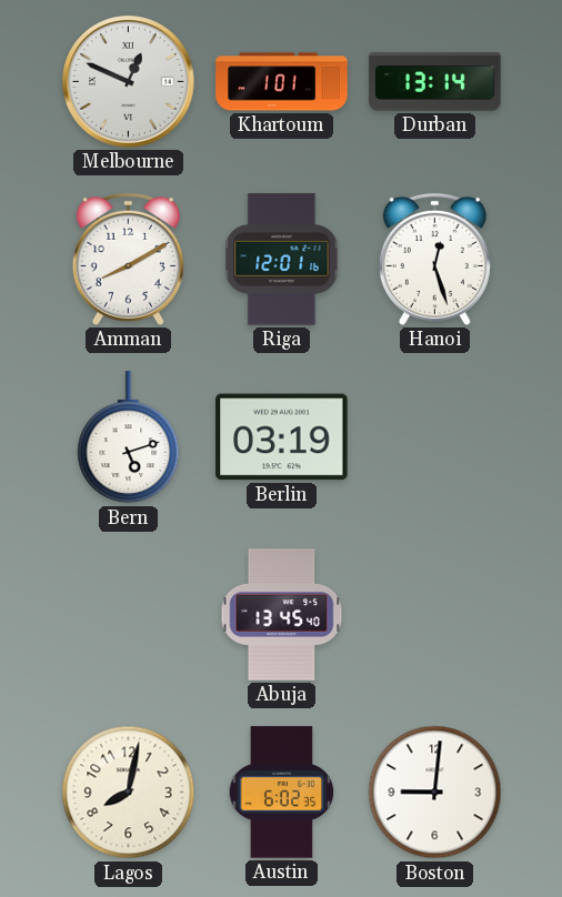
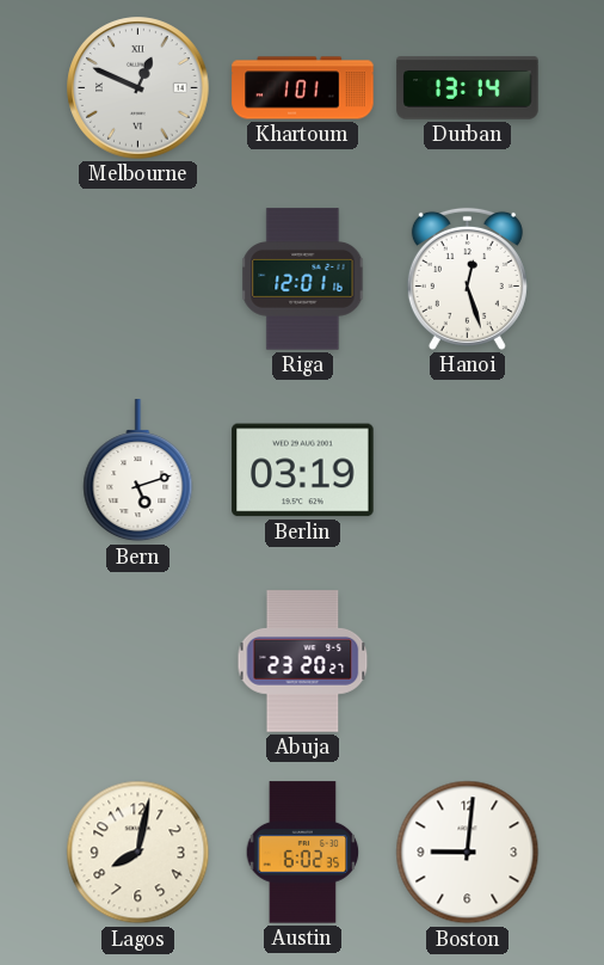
Amman: 8:10 -> none (128, 259)
Abuja: 13:45 -> 23:20 (303, 662)
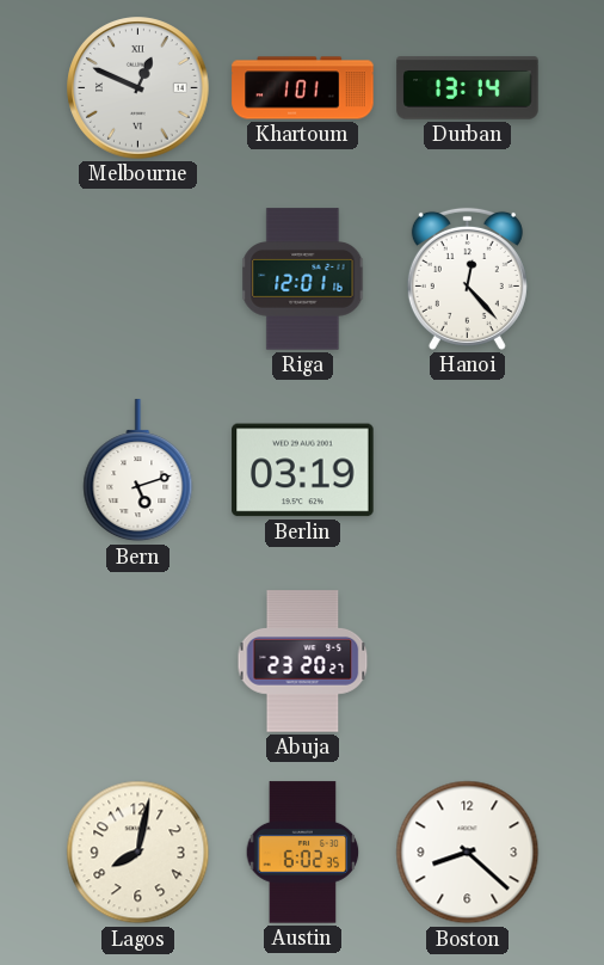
Hanoi: 12:27 -> 12:23 (467, 278)
Boston: 9:01 -> 8:22 (468, 853)
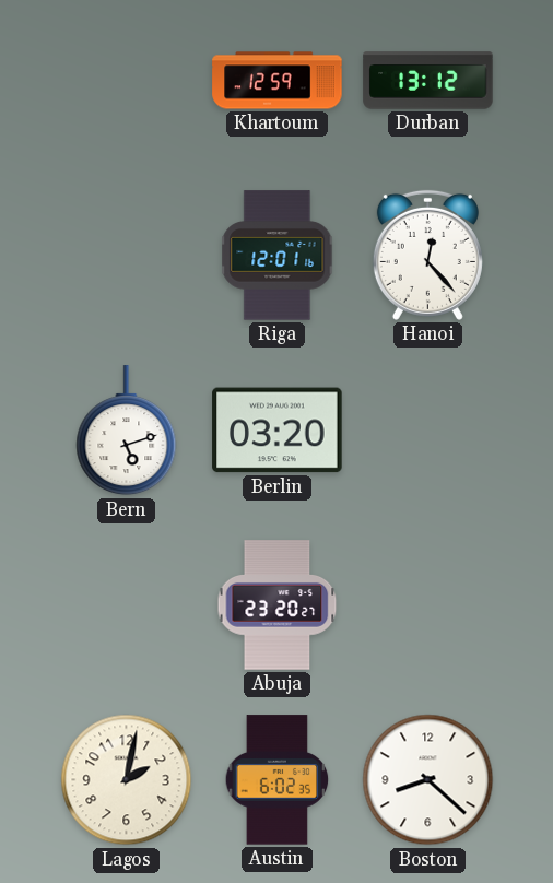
Melbourne: 12:49 -> none (138, 88)
Khartoum: 1:01 -> 12:59 (278, 81)
Durban: 13:14 -> 13:12 (428, 81)
Berlin: 03:19 -> 03:20 (278, 431)
Lagos: 8:02 -> 2:02 (127, 780)
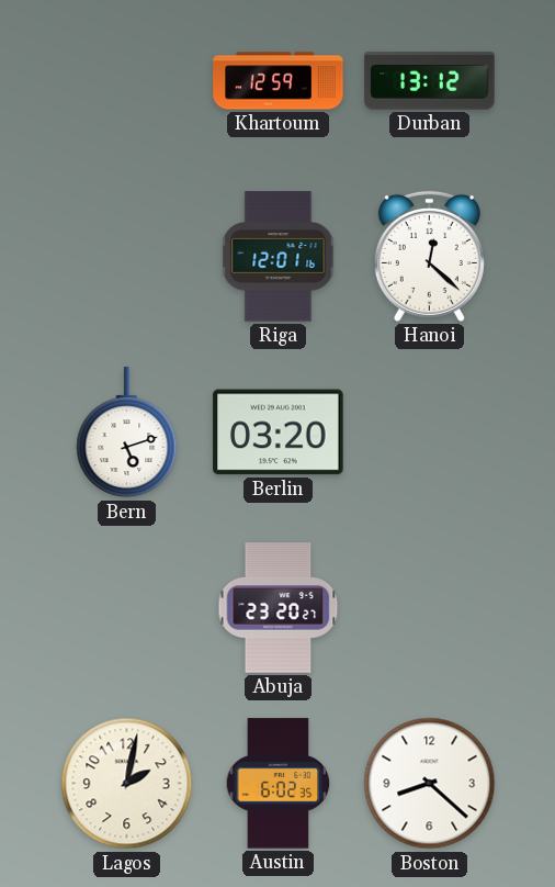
Hanoi: 12:23 -> 12:22 (429, 256)
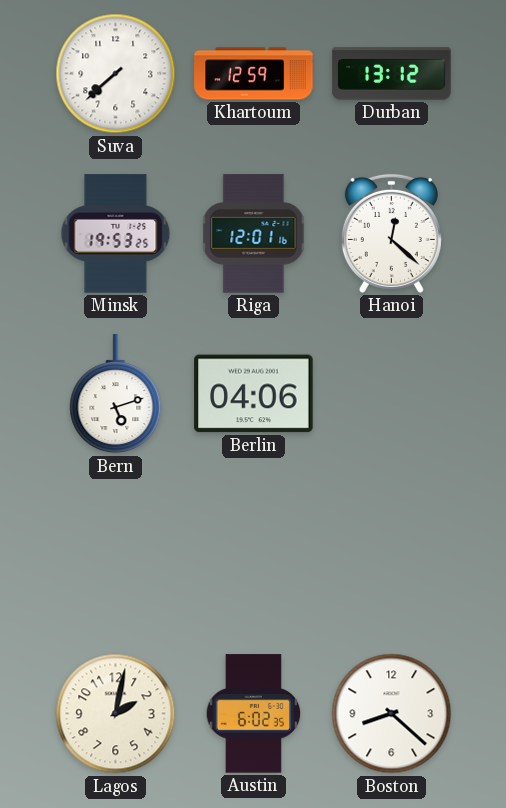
Suva: none -> 7:38 (116, 74)
Minsk: none -> 19:53 (116, 234)
Berlin: 03:20 -> 04:06 (254, 394)
Abuja: 23:20 -> none (279, 608)
